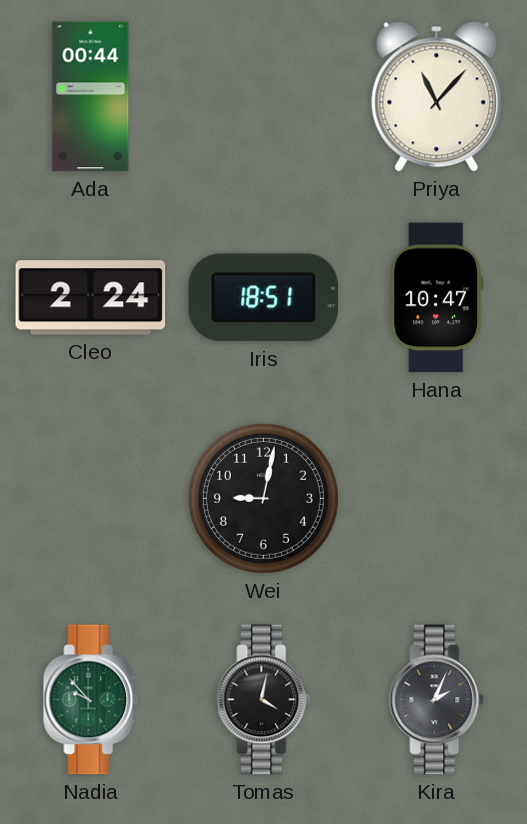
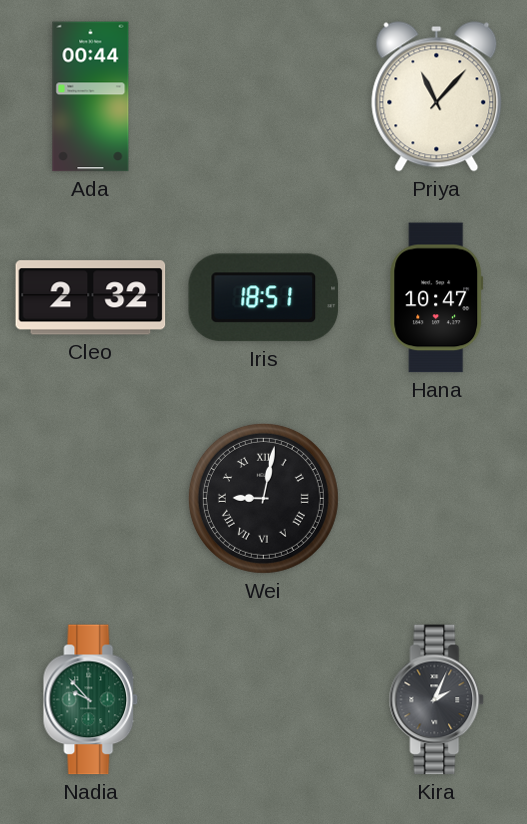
Cleo: 2:24 -> 2:32 (91, 298)
Wei numerals: Arabic -> Roman (263, 498)
Tomas: 4:02 -> none (264, 700)
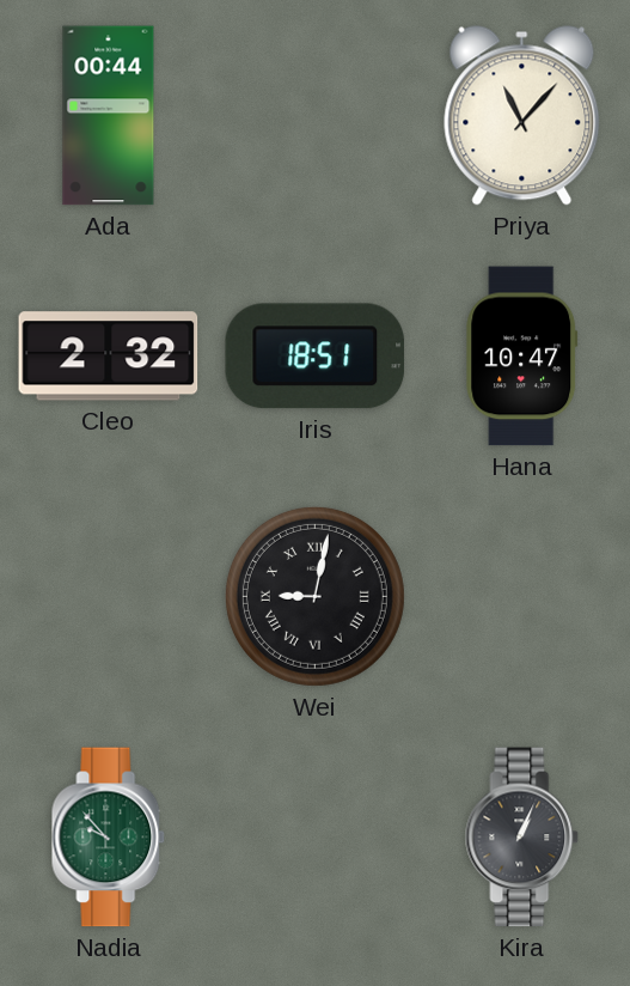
Kira: 2:04 -> 1:04 (522, 838)
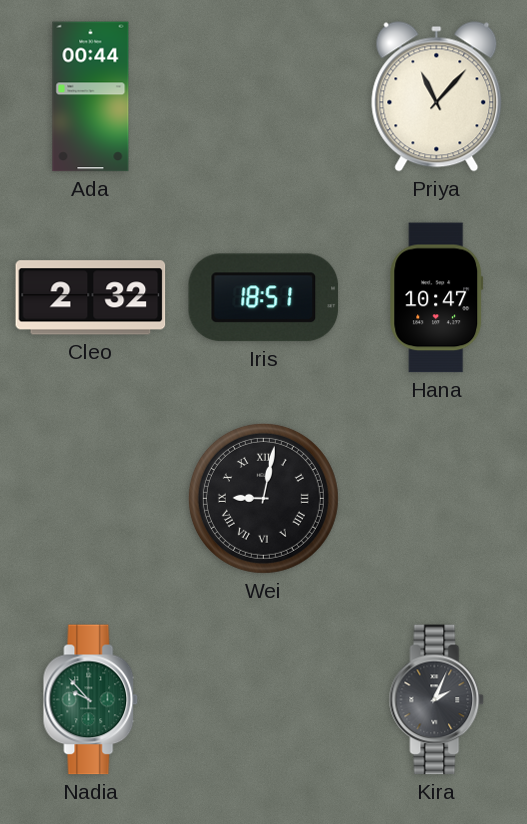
Kira: 1:04 -> 2:04 (437, 700)
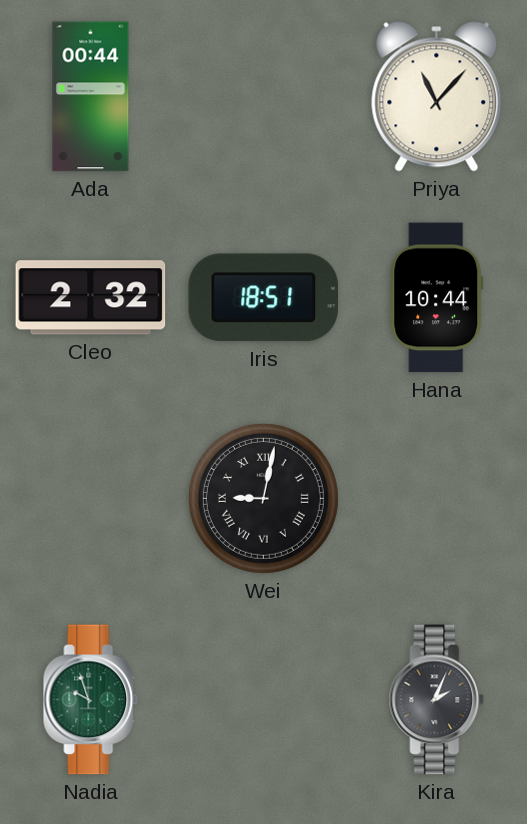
Hana: 10:47 -> 10:44 (437, 298)
Nadia: 9:53 -> 9:57 (91, 700)
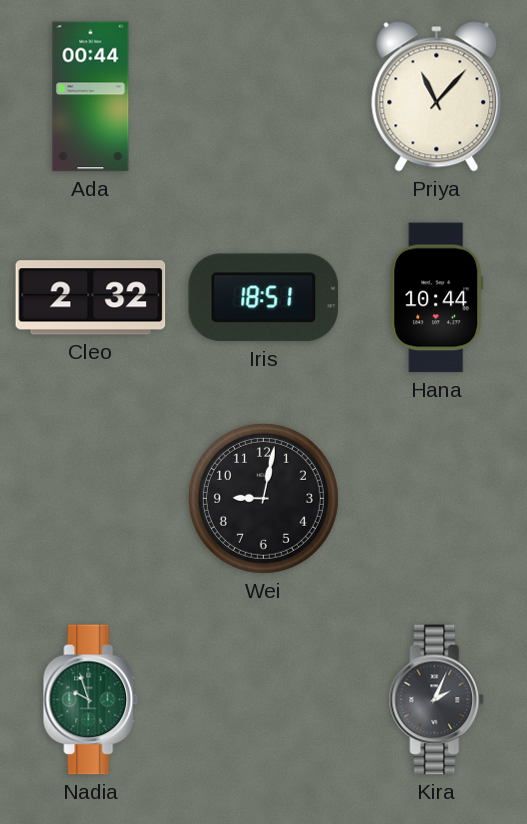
Wei numerals: Roman -> Arabic (263, 498)
